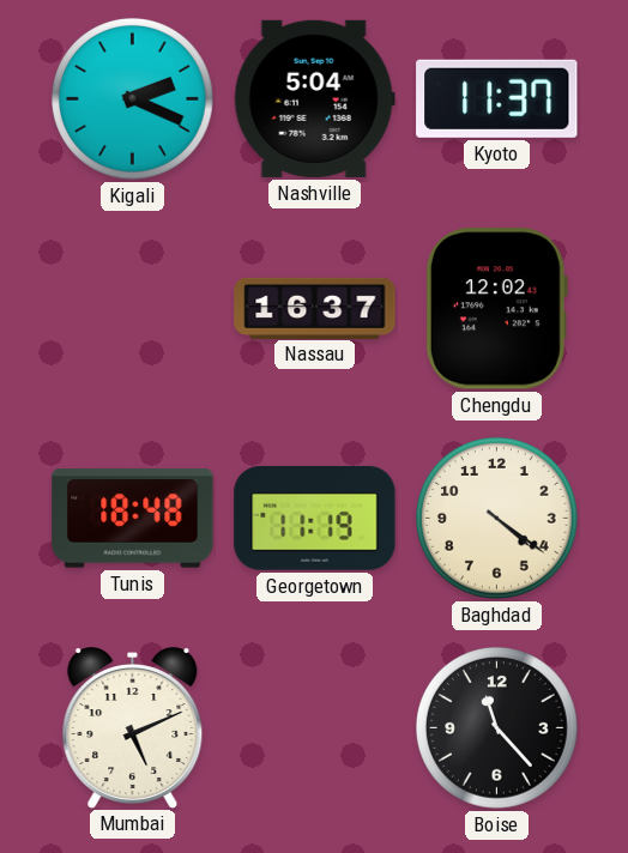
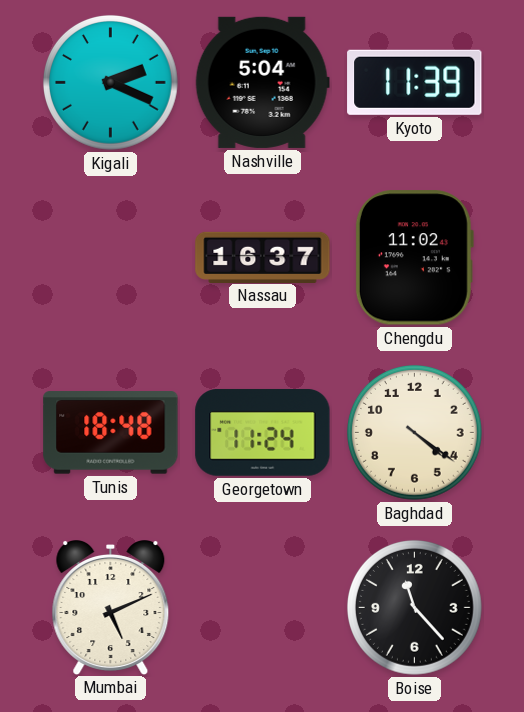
Kyoto: 11:37 -> 11:39 (415, 82)
Chengdu: 12:02 -> 11:02 (414, 258)
Georgetown: 11:19 -> 11:24 (263, 432)
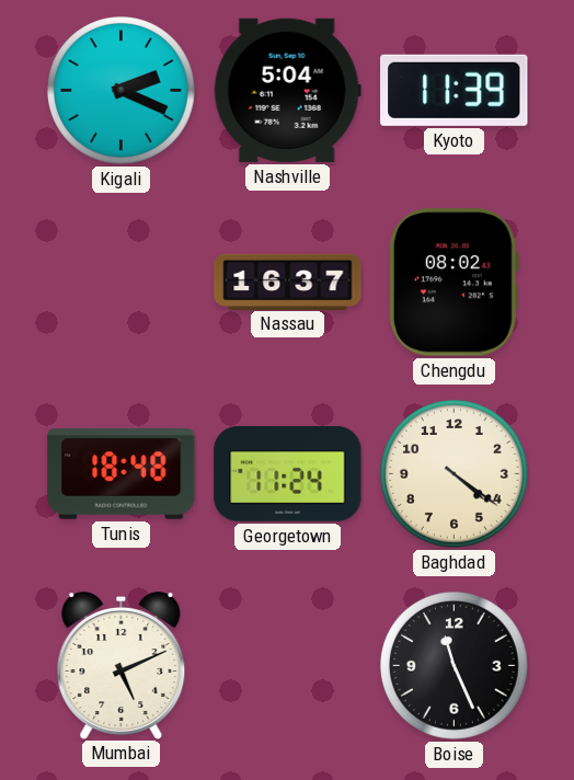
Chengdu: 11:02 -> 08:02 (454, 283)
Boise: 11:23 -> 11:26 (454, 665)
